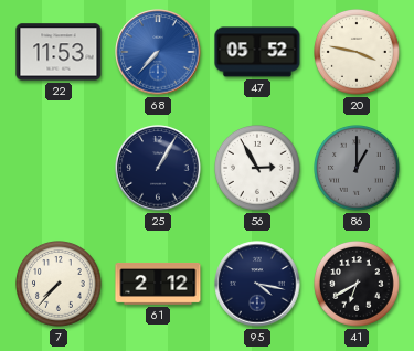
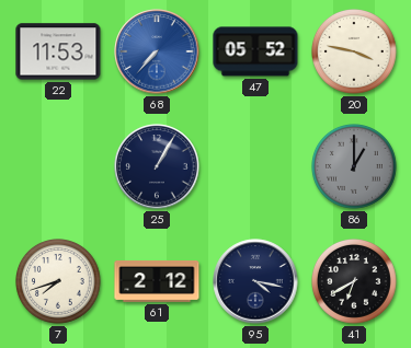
56: 2:55 -> none (258, 169)
7: 7:37 -> 7:42 (59, 282)
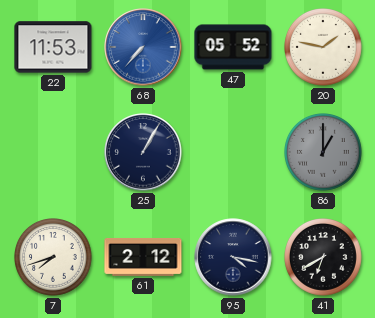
20: 3:47 -> 1:47 (324, 48)
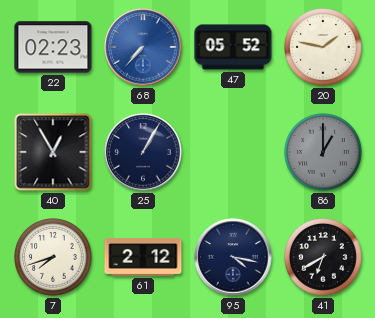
22: 11:53 -> 02:23 (53, 47)
40: none -> 12:55 (53, 152)
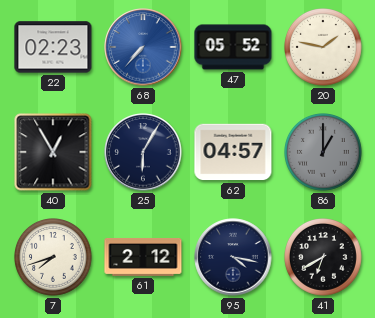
25: 1:05 -> 6:05 (143, 152)
62: none -> 04:57 (233, 152)
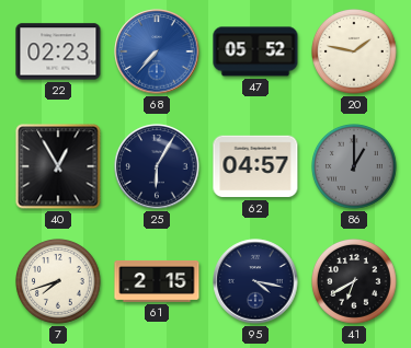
61: 2:12 -> 2:15 (157, 282)
